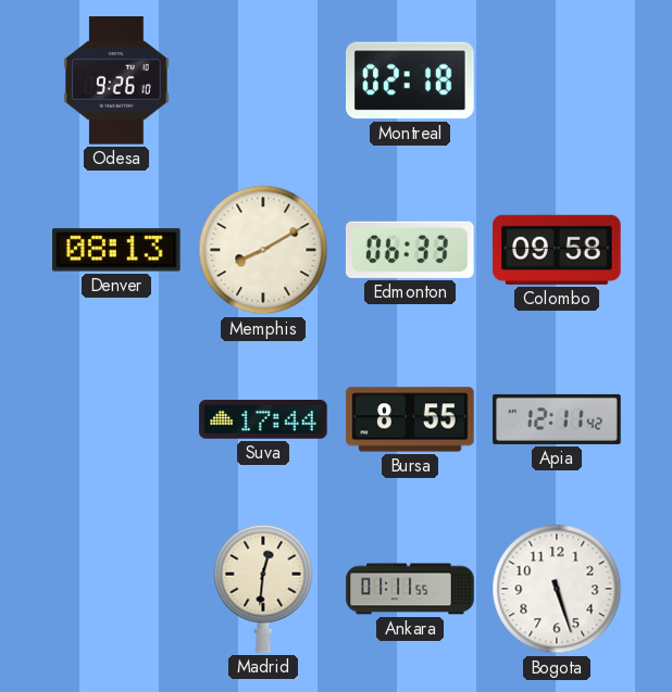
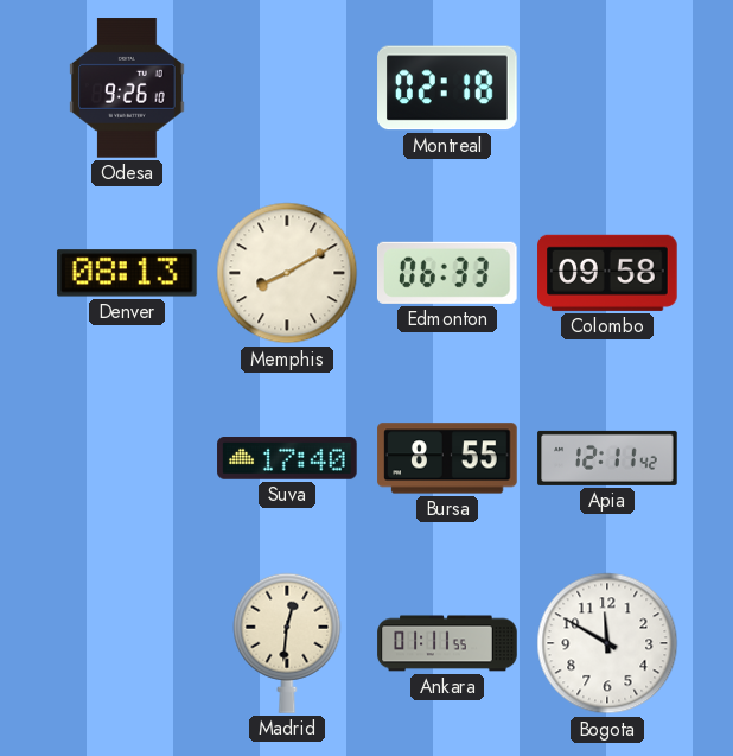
Suva: 17:44 -> 17:40 (287, 459)
Bogota: 5:27 -> 11:50 (607, 643)
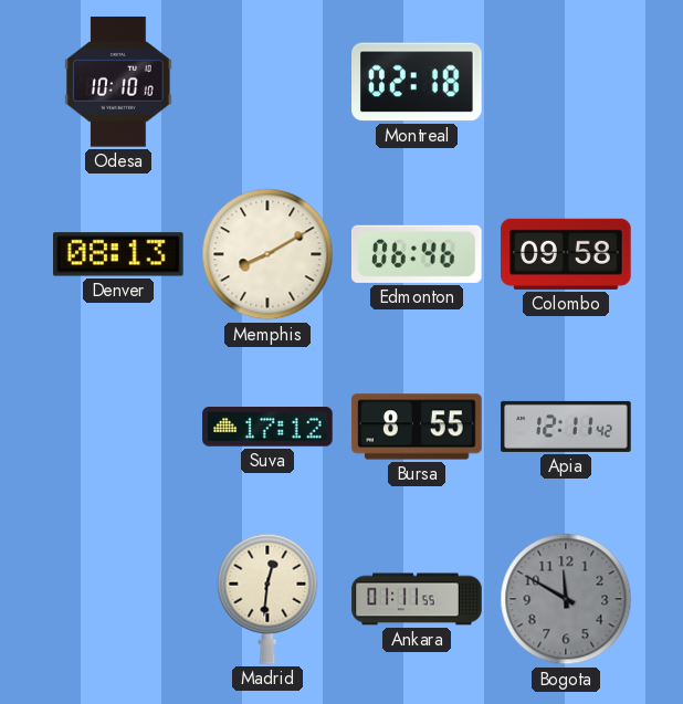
Odesa: 9:26 -> 10:10 (118, 82)
Edmonton: 06:33 -> 06:46 (417, 254)
Suva: 17:40 -> 17:12 (267, 428)
Bogota dial: white -> grey (566, 599)
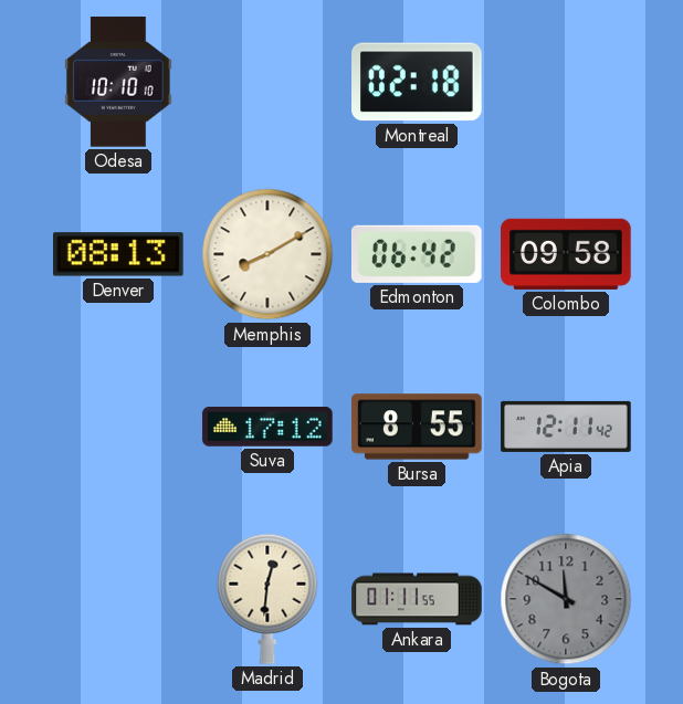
Edmonton: 06:46 -> 06:42 (417, 254)
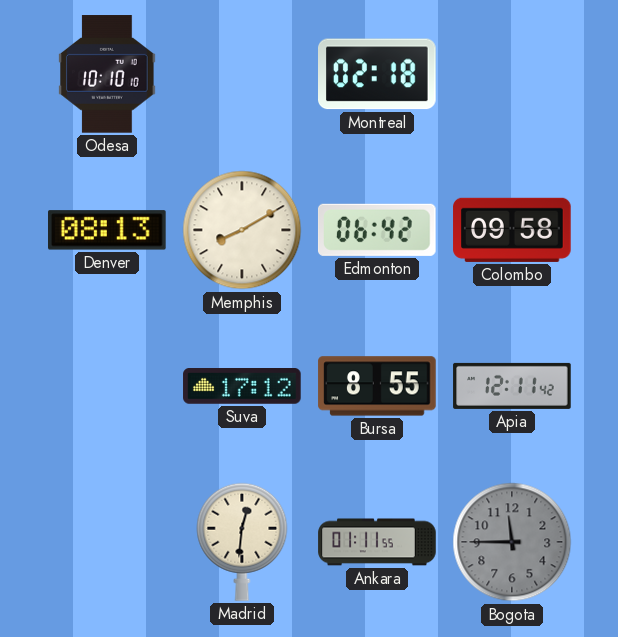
Bogota: 11:50 -> 11:45 (512, 542)
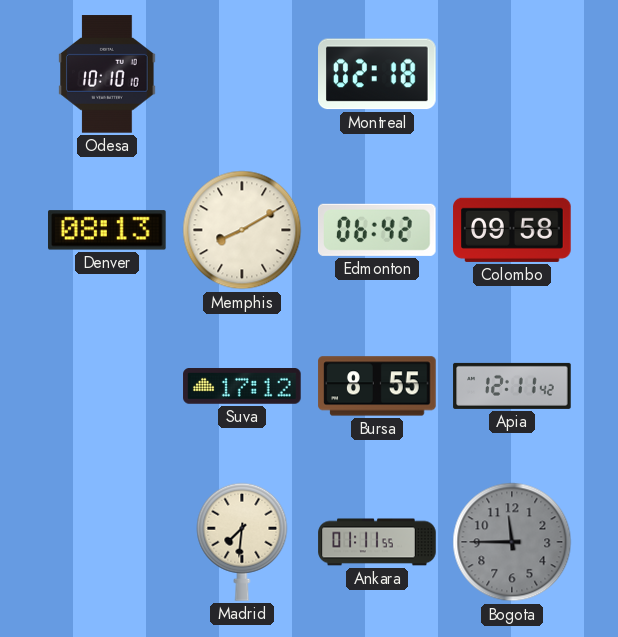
Madrid: 12:31 -> 7:31 (242, 542)
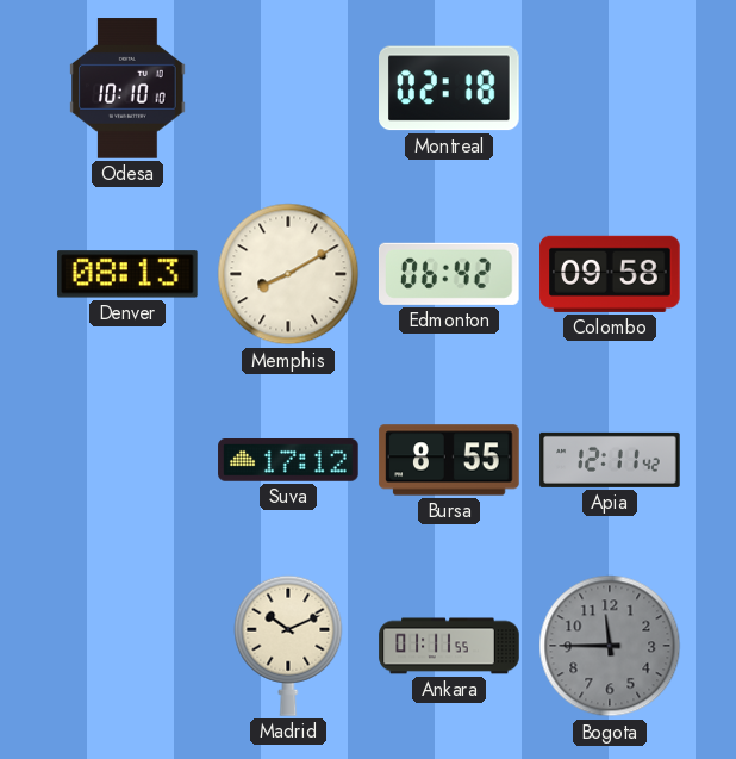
Madrid: 7:31 -> 10:11 (288, 646)
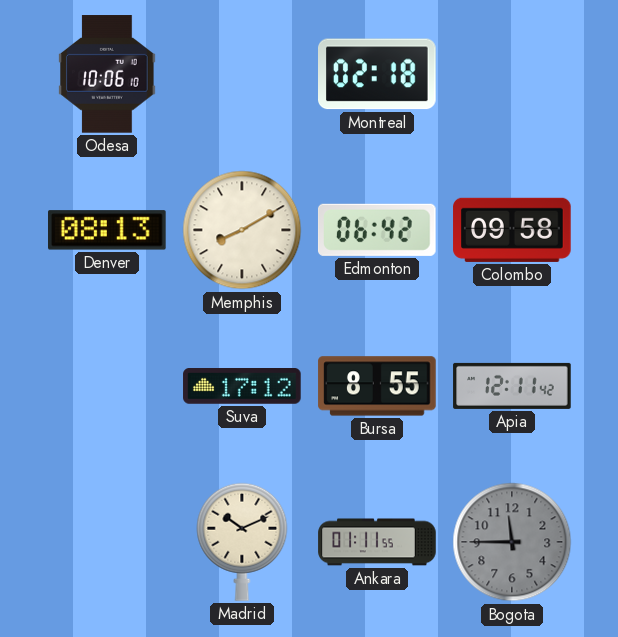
Odesa: 10:10 -> 10:06 (107, 74)
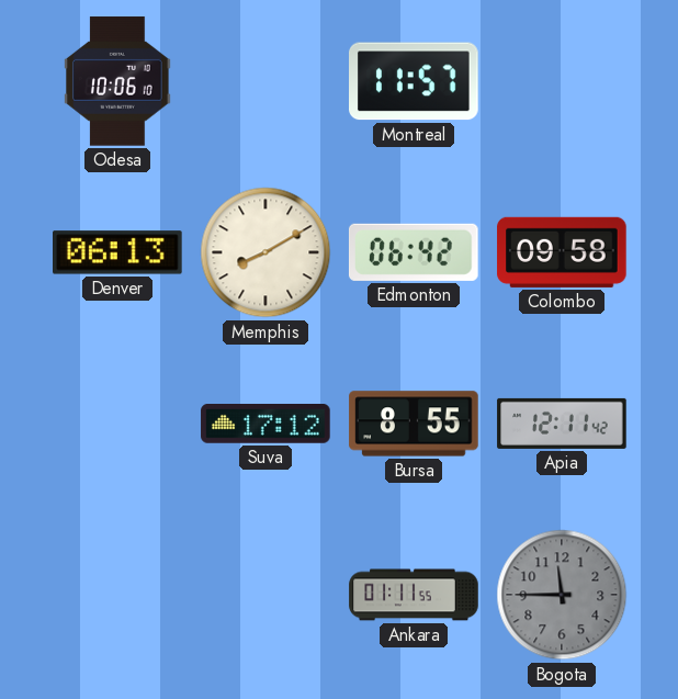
Montreal: 02:18 -> 11:57 (415, 81)
Denver: 08:13 -> 06:13 (118, 252)
Madrid: 10:11 -> none (242, 542)
